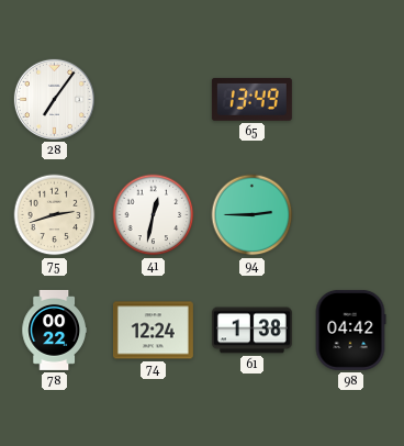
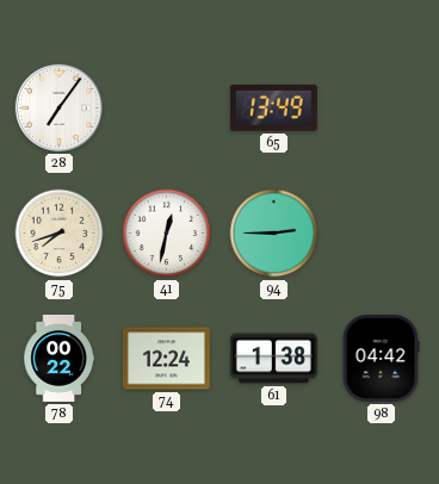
75: 2:42 -> 7:42 (60, 234)
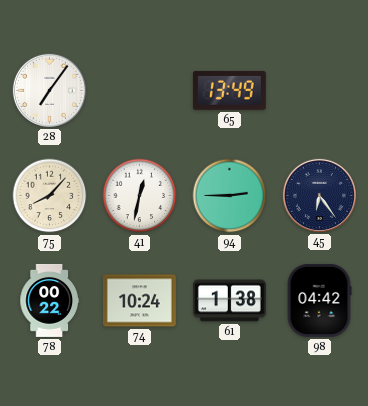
75: 7:42 -> 8:07 (50, 196)
45: none -> 6:24 (319, 195)
74: 12:24 -> 10:24 (139, 301)
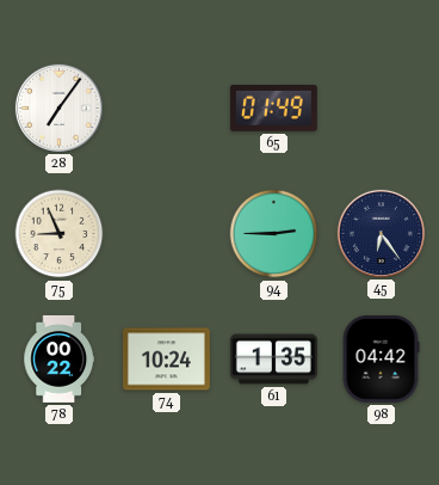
65: 13:49 -> 01:49 (273, 108)
75: 8:07 -> 8:56 (60, 234)
41: 12:32 -> none (140, 196)
61: 1:38 -> 1:35 (273, 360)
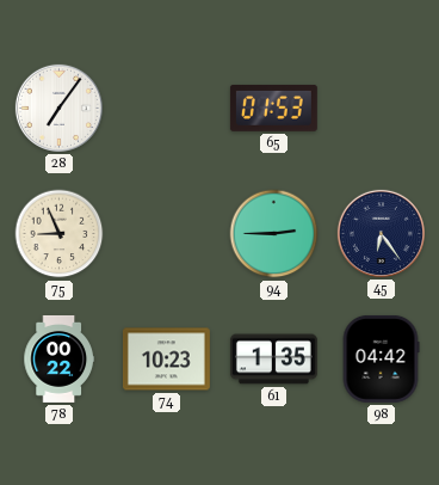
65: 01:49 -> 01:53 (273, 108)
74: 10:24 -> 10:23 (166, 360)
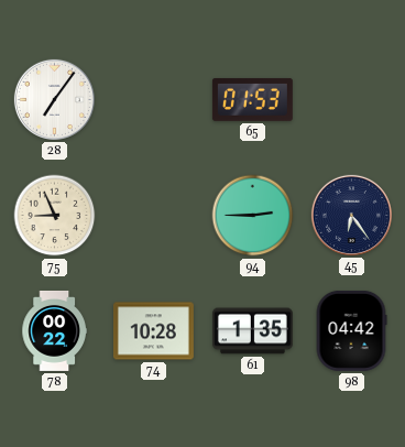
74: 10:23 -> 10:28 (153, 331)
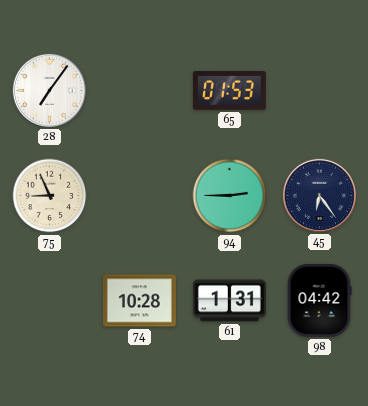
78: 00:22 -> none (54, 330)
61: 1:35 -> 1:31 (229, 301)
